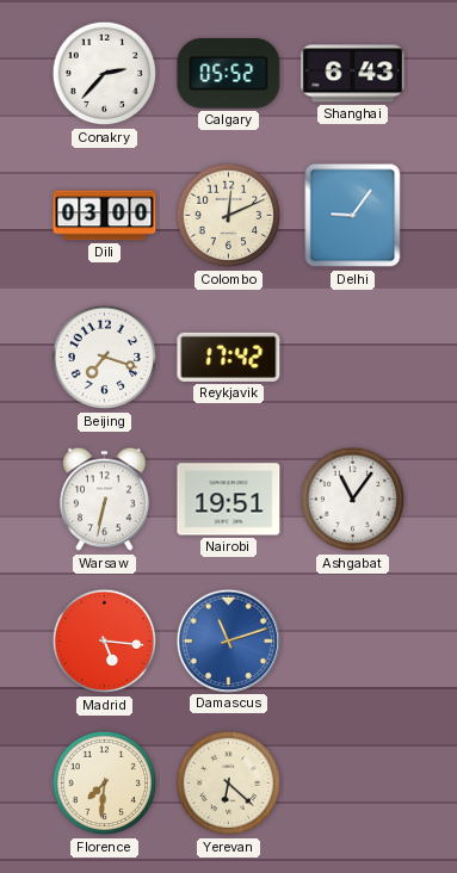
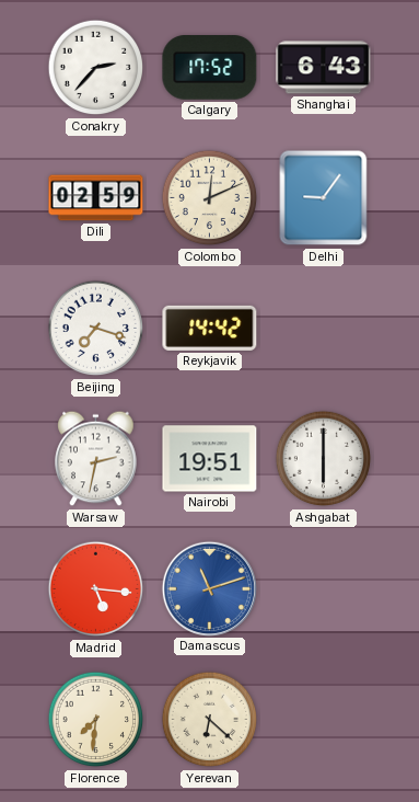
Calgary: 05:52 -> 17:52 (210, 68)
Dili: 03:00 -> 02:59 (96, 198)
Reykjavik: 17:42 -> 14:42 (210, 328)
Warsaw: 6:32 -> 2:32 (96, 459)
Ashgabat: 11:06 -> 6:00 (324, 459)
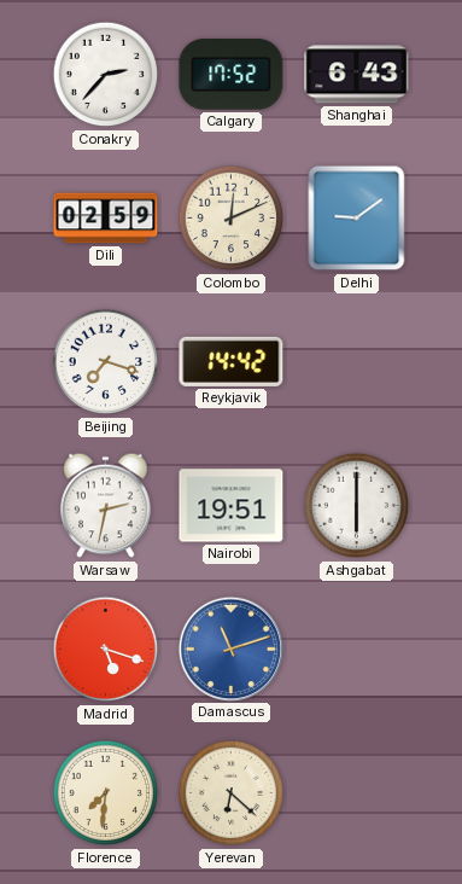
Delhi: 9:06 -> 9:09 (357, 219)
Madrid: 5:16 -> 5:18 (106, 650)
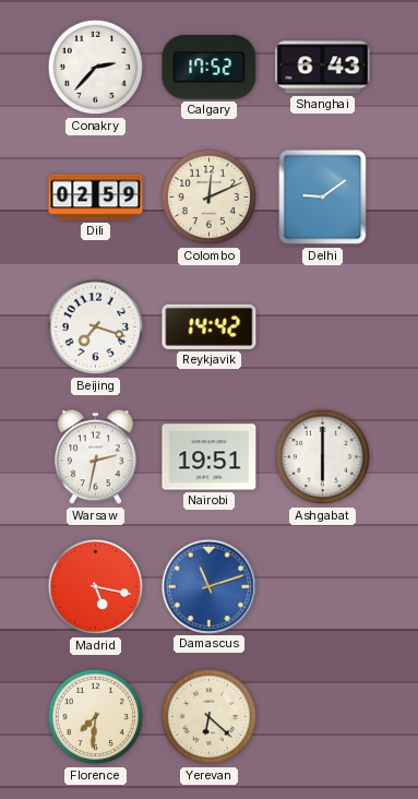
Madrid: 5:18 -> 5:17 (96, 587)
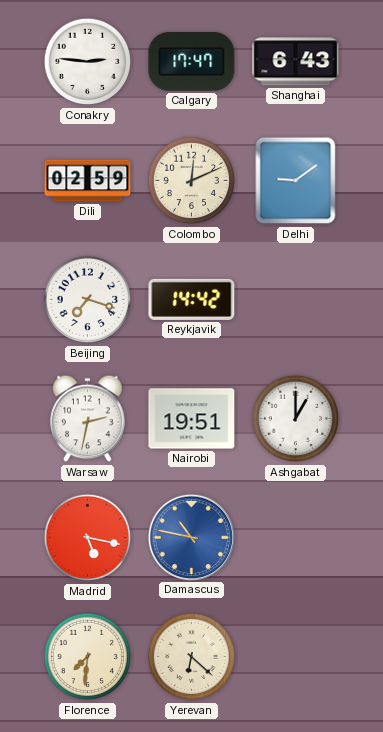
Conakry: 2:37 -> 2:46 (88, 62)
Calgary: 17:52 -> 17:47 (192, 62)
Ashgabat: 6:00 -> 1:00 (296, 419)
Damascus: 11:12 -> 10:47 (191, 537)
